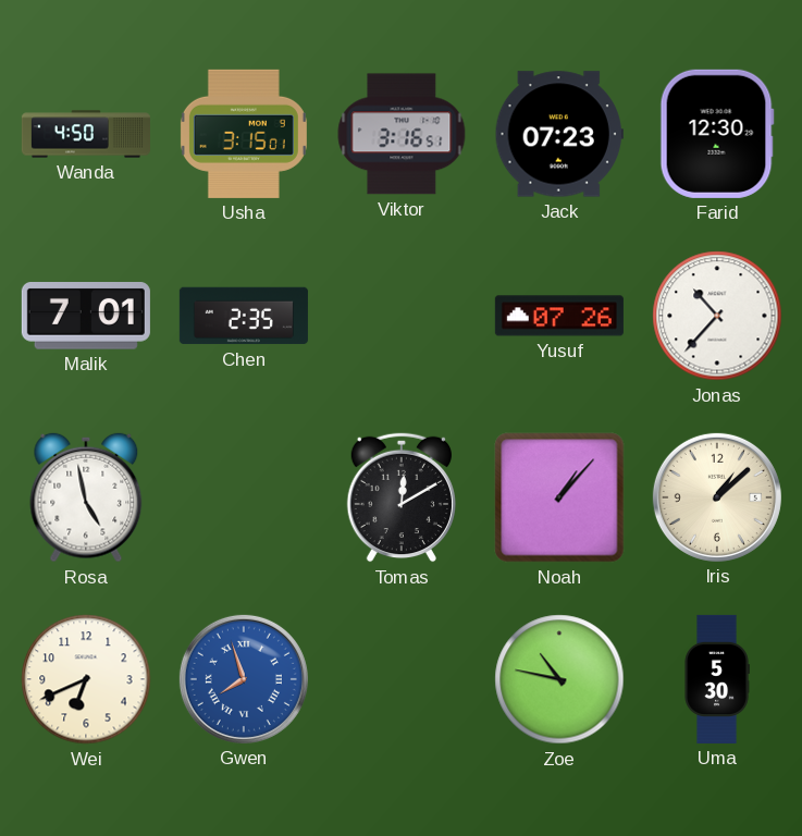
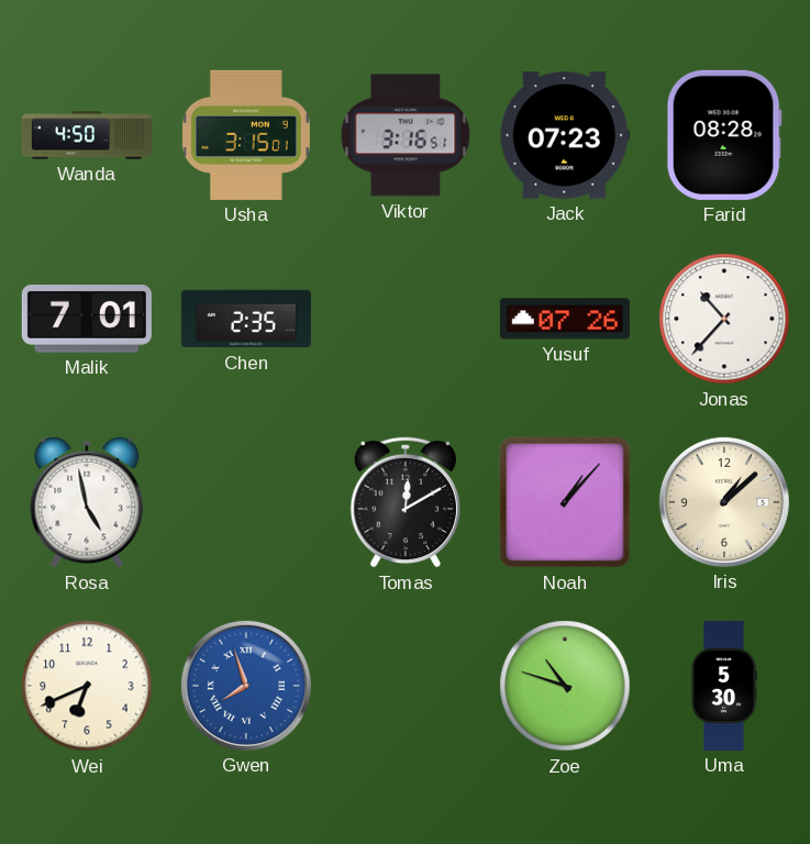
Farid: 12:30 -> 08:28 (724, 135)
Zoe: 10:47 -> 10:48 (565, 686)
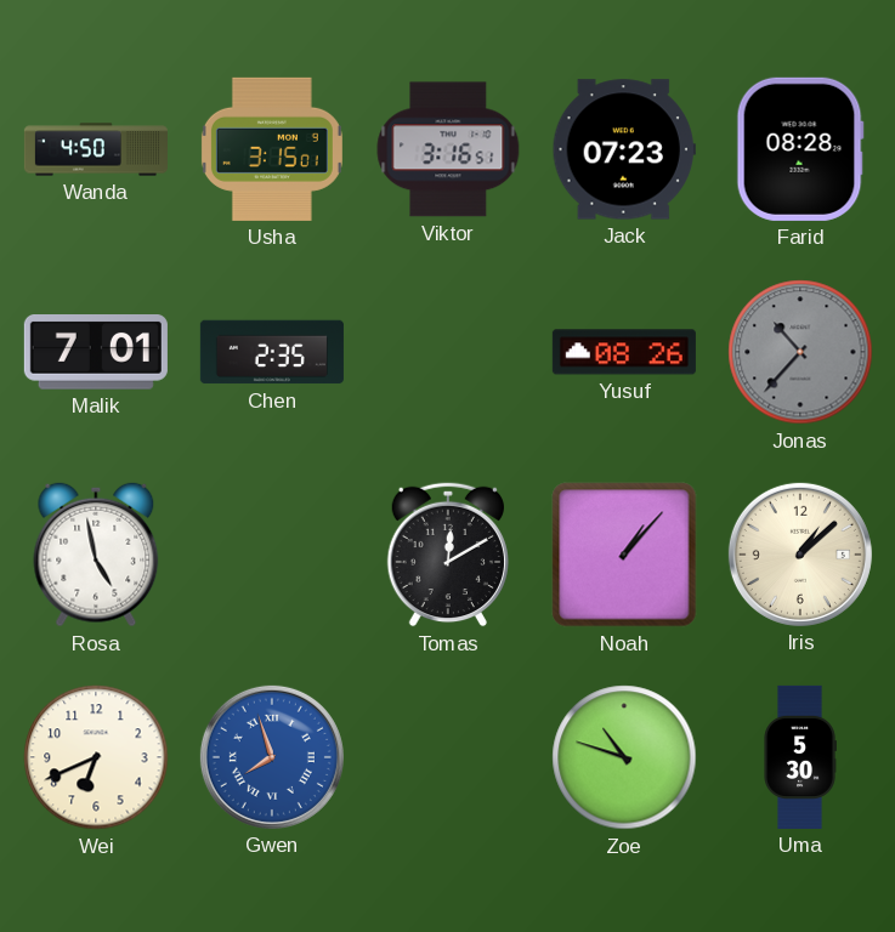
Yusuf: 07:26 -> 08:26 (624, 352)
Jonas dial: white -> grey (800, 352)
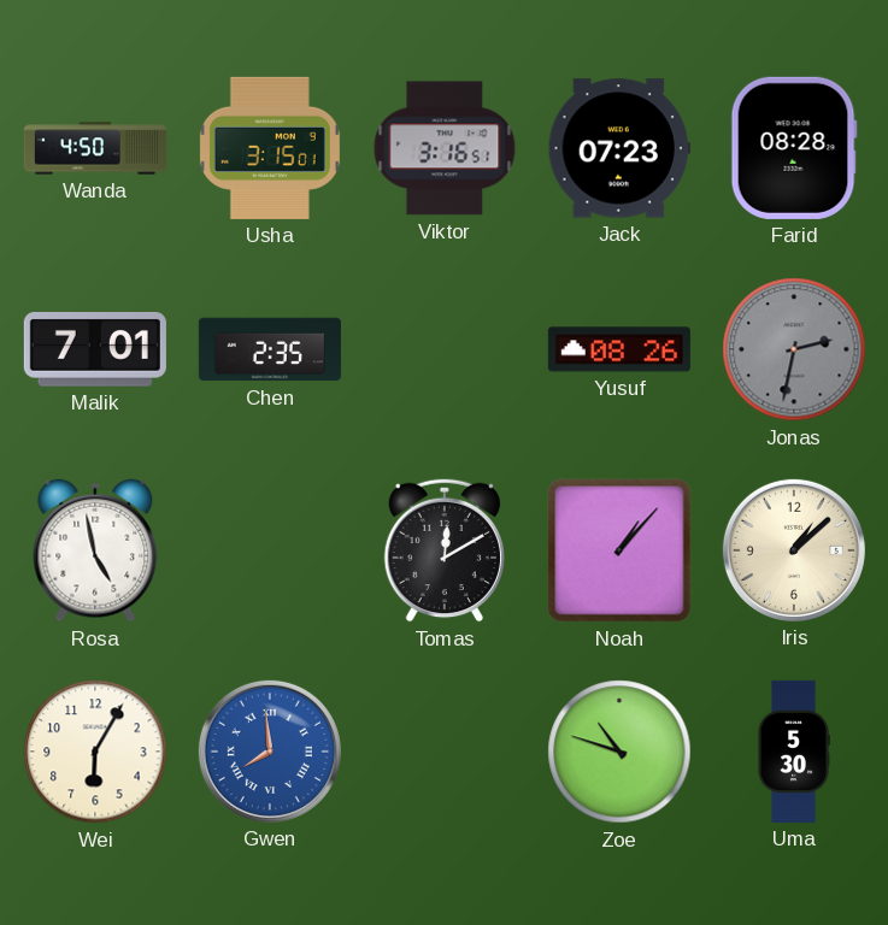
Jonas: 10:37 -> 2:32 (794, 349)
Wei: 6:41 -> 6:05 (95, 752)
Gwen: 7:57 -> 7:59 (270, 752)
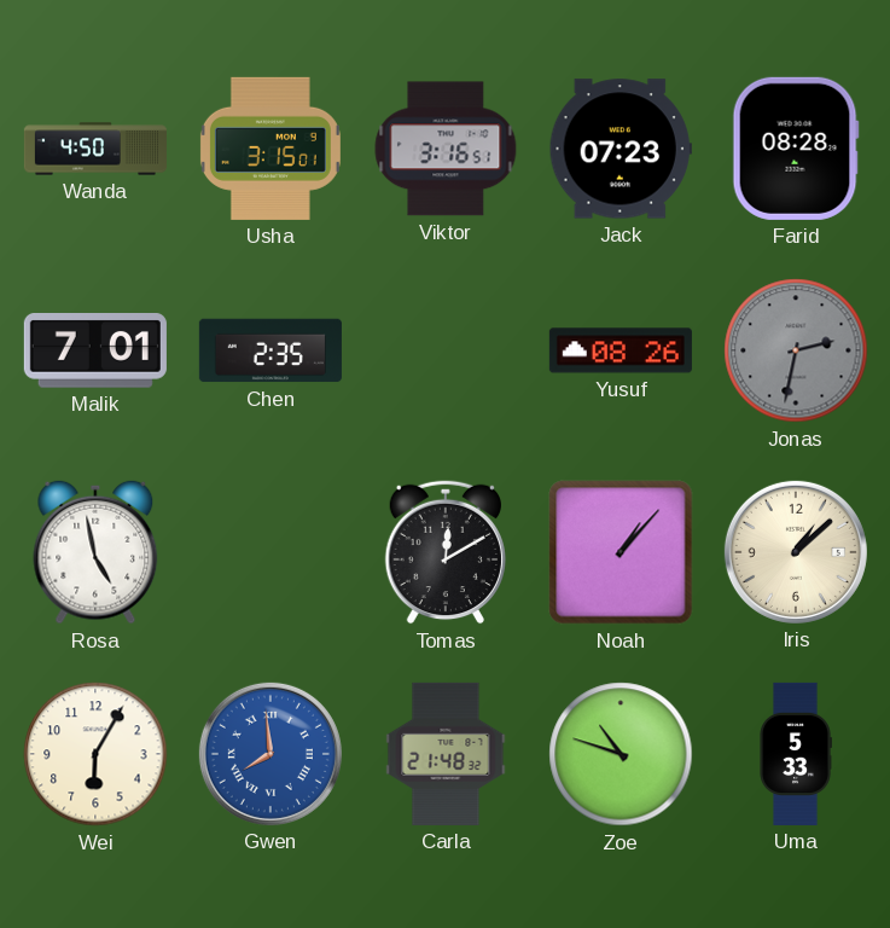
Carla: none -> 21:48 (446, 754)
Uma: 5:30 -> 5:33 (796, 754)
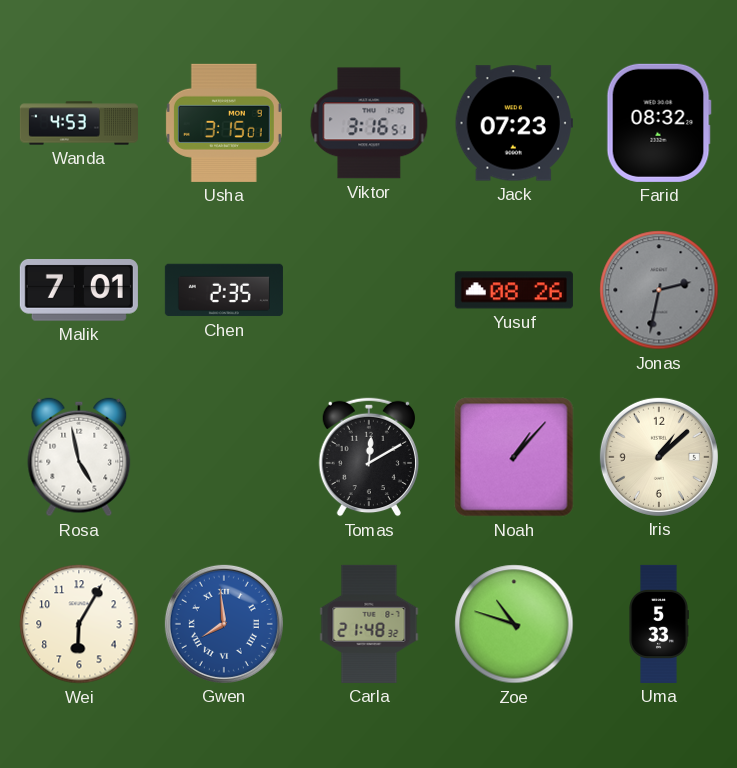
Wanda: 4:50 -> 4:53 (79, 123)
Farid: 08:28 -> 08:32 (659, 123)
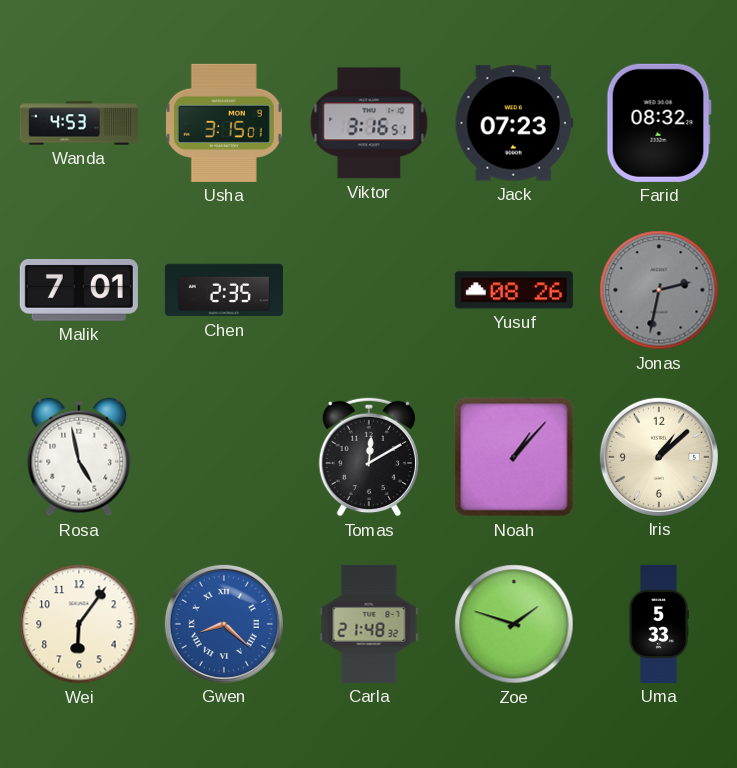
Wei: 6:05 -> 6:06 (79, 624)
Gwen: 7:59 -> 8:22 (224, 624)
Zoe: 10:48 -> 1:48 (514, 624)
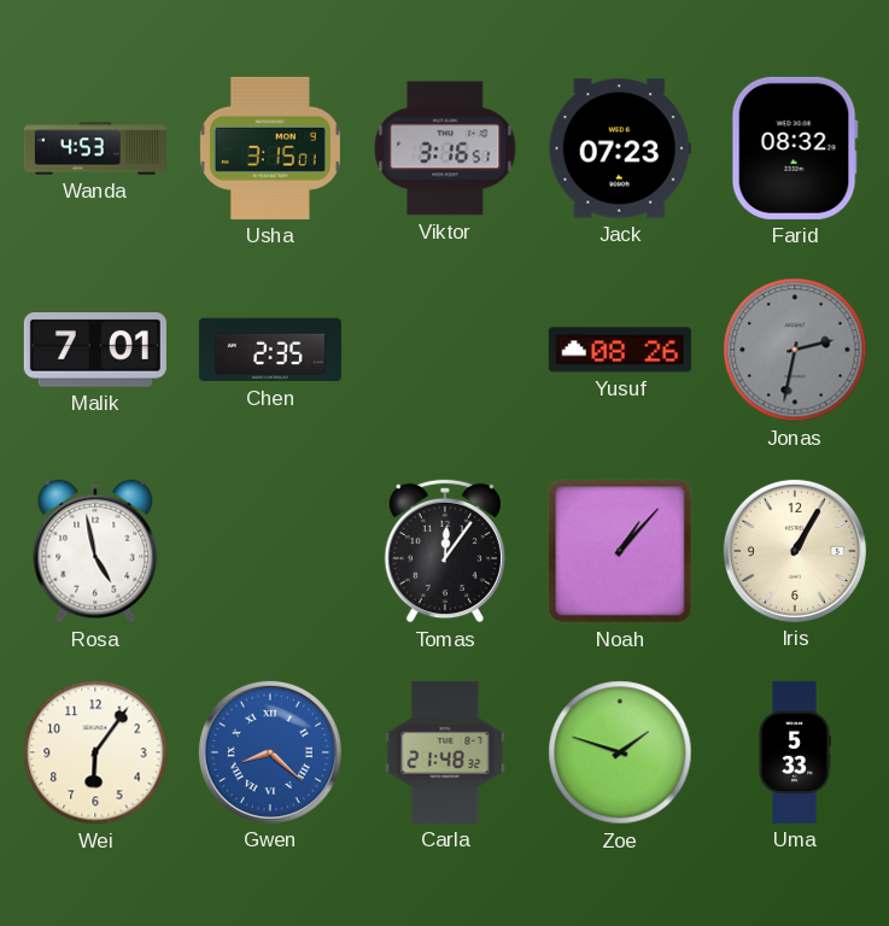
Tomas: 12:10 -> 12:06 (444, 551)
Iris: 1:08 -> 1:05 (795, 551)
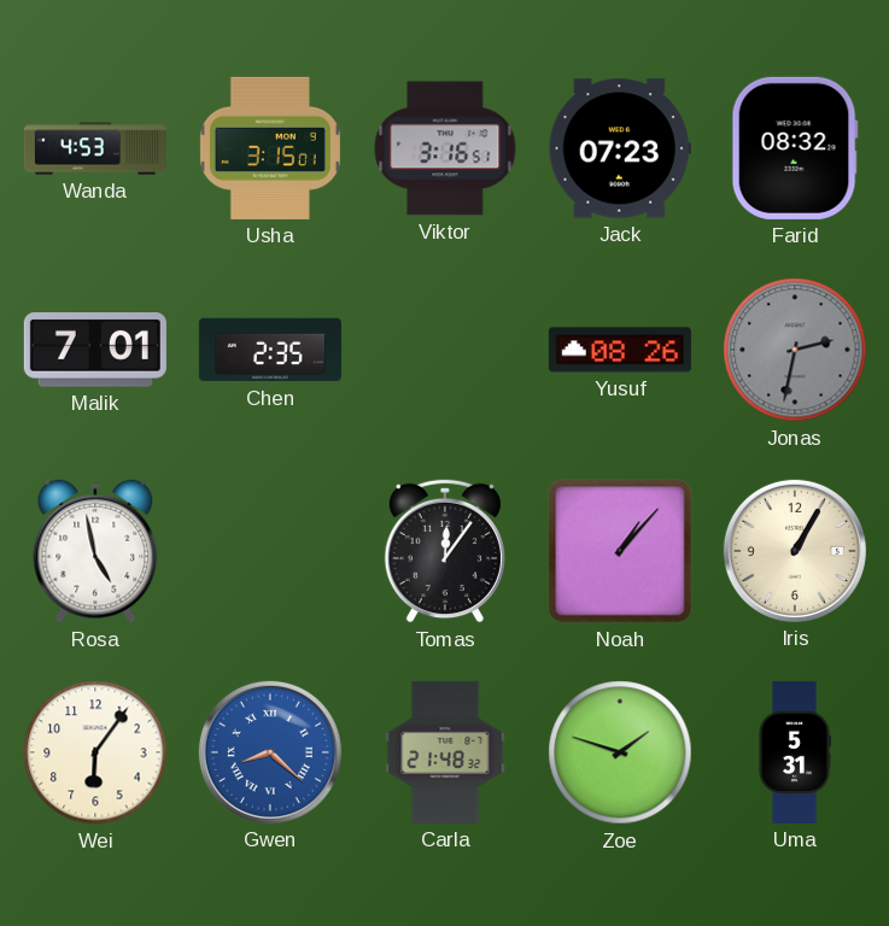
Uma: 5:33 -> 5:31 (795, 752)
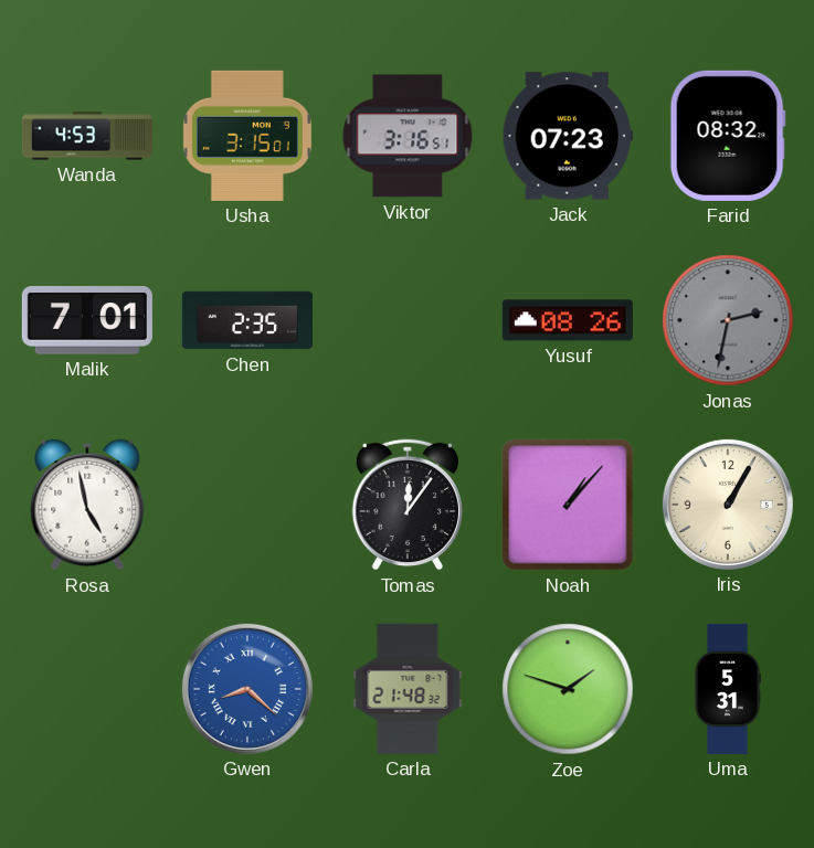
Wei: 6:06 -> none (95, 752)
